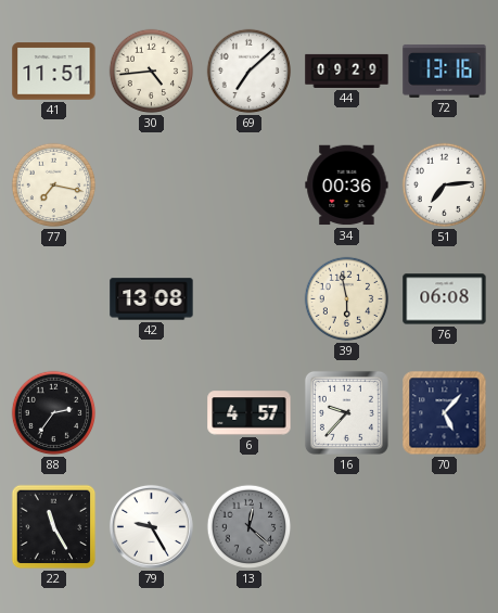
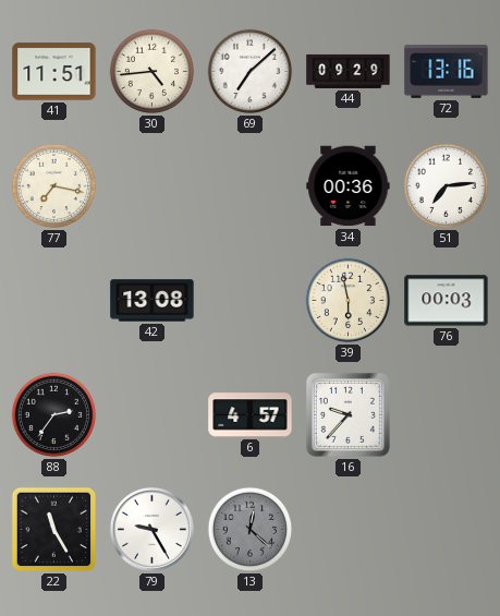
76: 06:08 -> 00:03 (447, 301)
70: 5:07 -> none (445, 413)
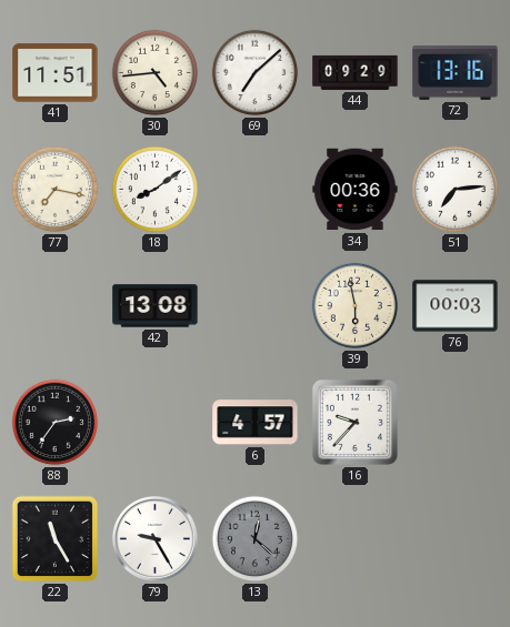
18: none -> 8:09 (156, 190)
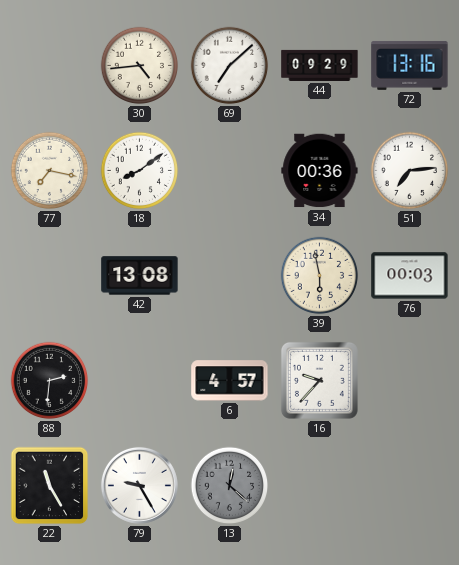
41: 11:51 -> none (56, 73)
88: 2:36 -> 2:31 (50, 381)
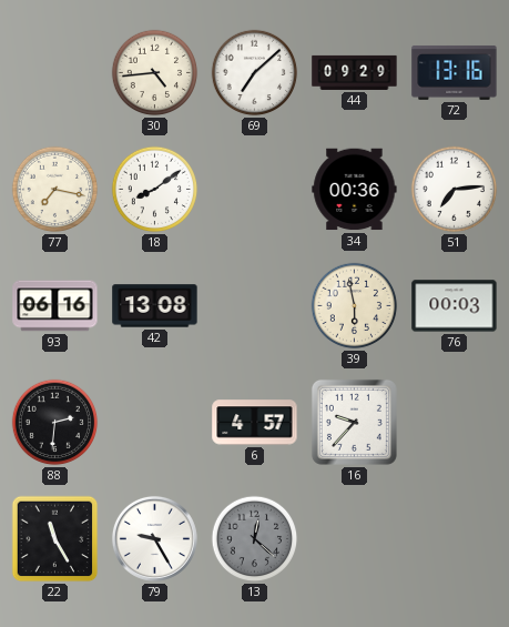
93: none -> 06:16 (55, 306)
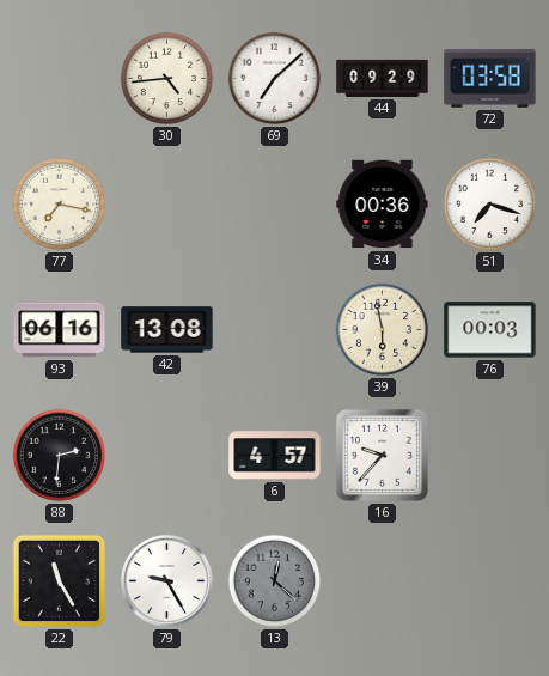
72: 13:16 -> 03:58 (490, 78)
18: 8:09 -> none (155, 190)
51: 7:14 -> 7:18 (490, 205)
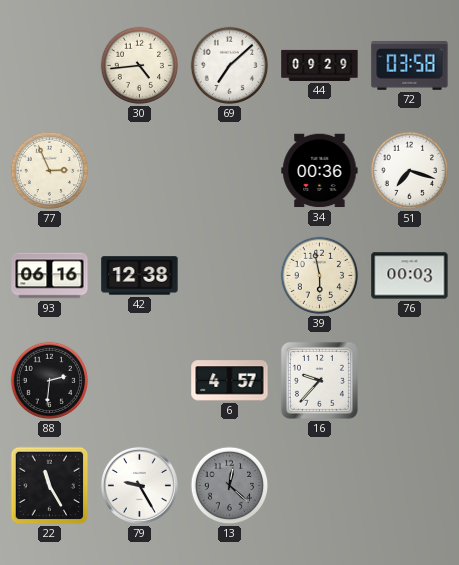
77: 7:17 -> 2:56 (50, 171)
42: 13:08 -> 12:38 (140, 276)
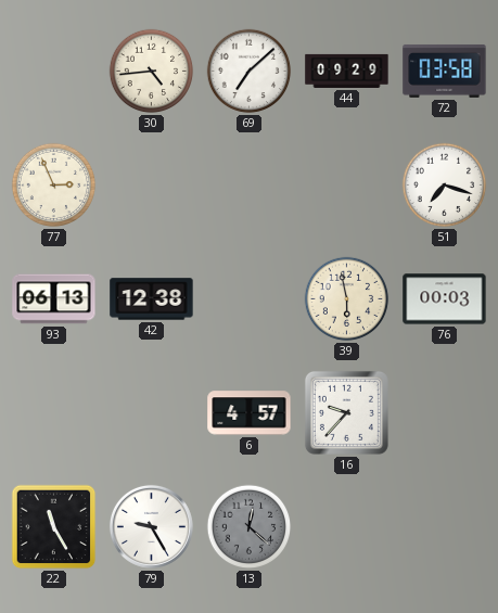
34: 00:36 -> none (320, 171)
93: 06:16 -> 06:13 (54, 299)
88: 2:31 -> none (50, 381)
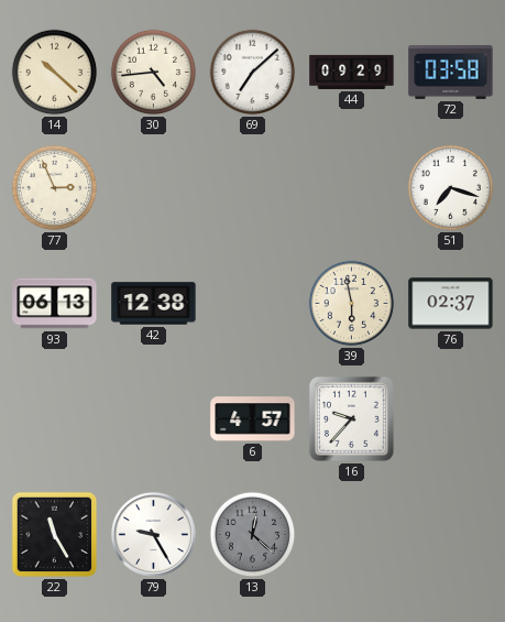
14: none -> 10:22 (55, 73)
76: 00:03 -> 02:37 (451, 304)
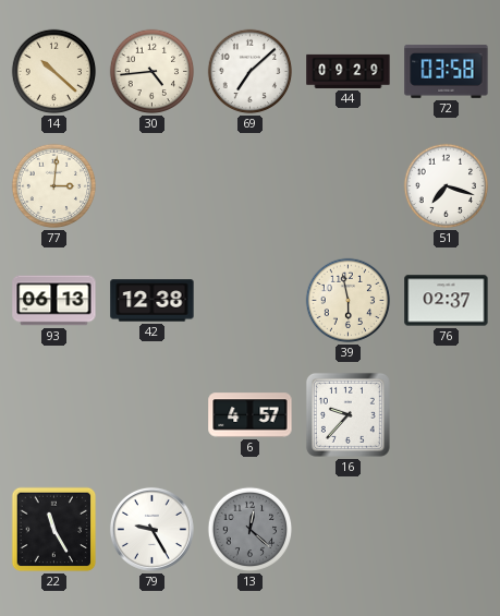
77: 2:56 -> 3:01 (54, 186)
